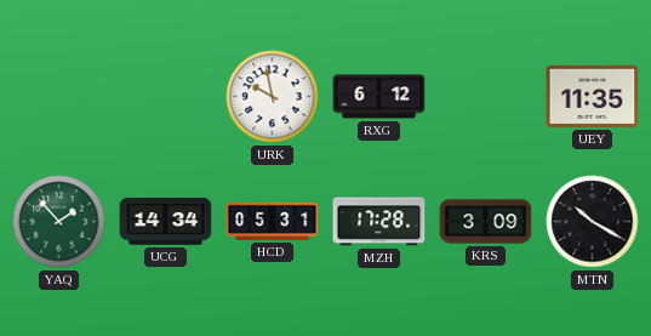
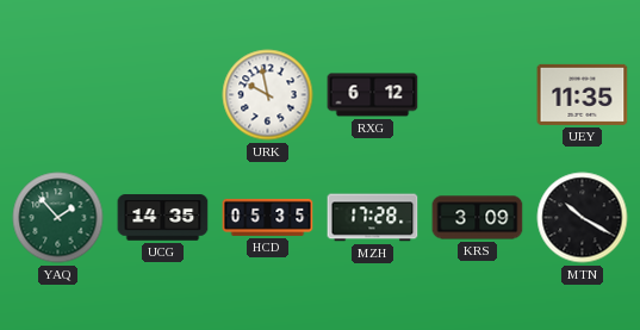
UCG: 14:34 -> 14:35 (163, 218)
HCD: 05:31 -> 05:35 (268, 217)
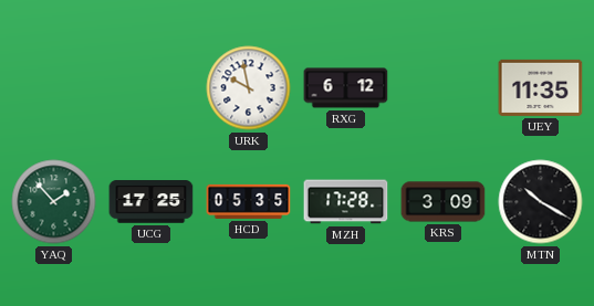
UCG: 14:35 -> 17:25 (152, 202)
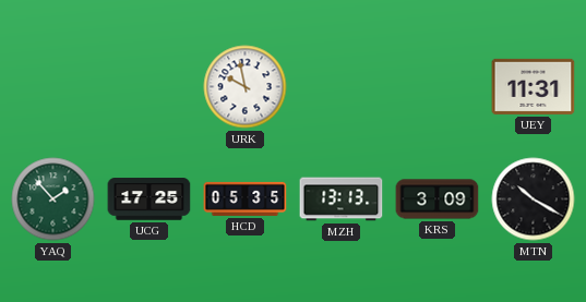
RXG: 6:12 -> none (346, 88)
UEY: 11:35 -> 11:31 (534, 86)
MZH: 17:28 -> 13:13 (342, 200)
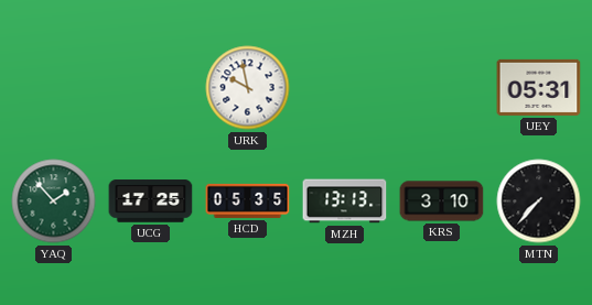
UEY: 11:31 -> 05:31 (539, 87)
KRS: 3:09 -> 3:10 (442, 201)
MTN: 10:20 -> 7:37 (539, 201)
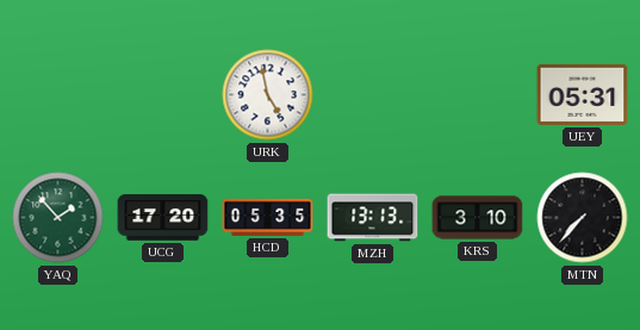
URK: 9:58 -> 4:58 (268, 95)
UCG: 17:25 -> 17:20 (163, 218)
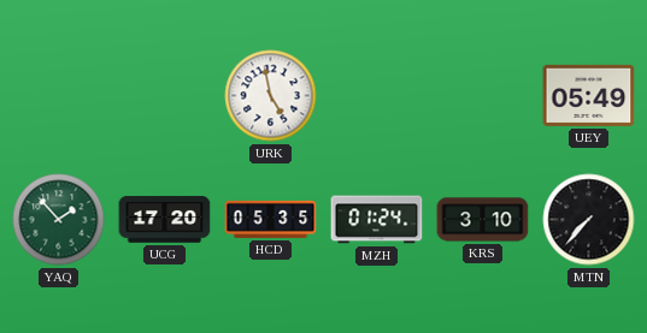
UEY: 05:31 -> 05:49 (589, 95)
MZH: 13:13 -> 01:24 (377, 220)
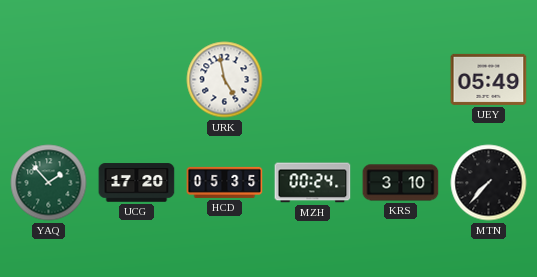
MZH: 01:24 -> 00:24 (313, 183)
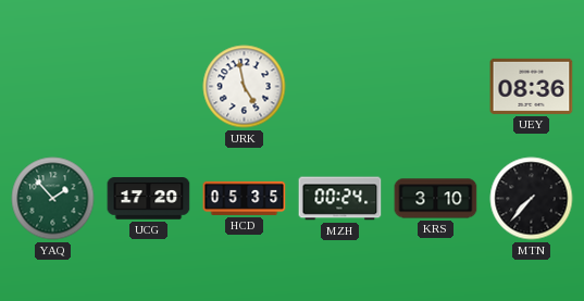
UEY: 05:49 -> 08:36 (532, 86)
